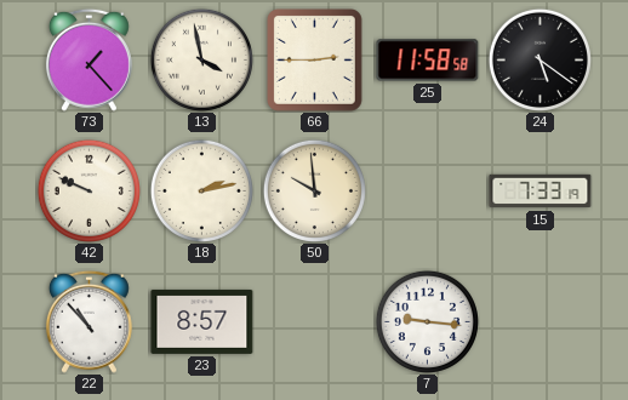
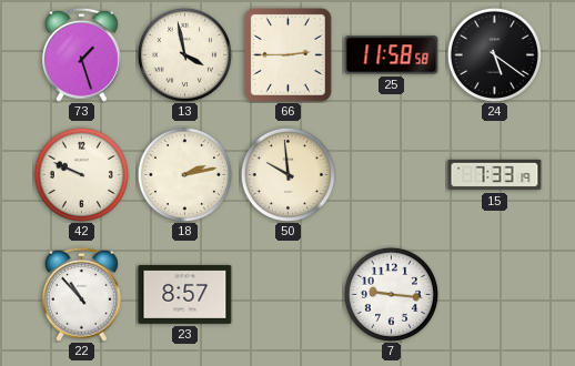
73: 1:23 -> 1:27 (81, 54)
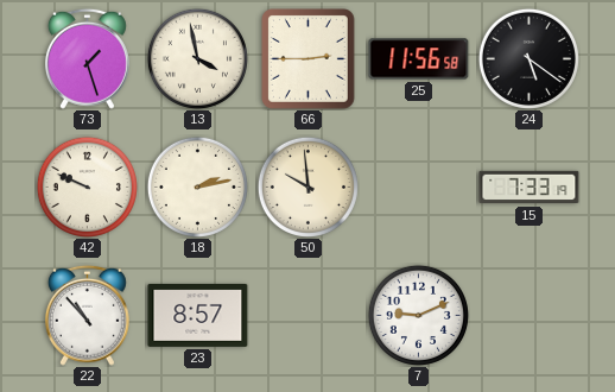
25: 11:58 -> 11:56 (419, 59)
7: 9:16 -> 9:11 (418, 315)
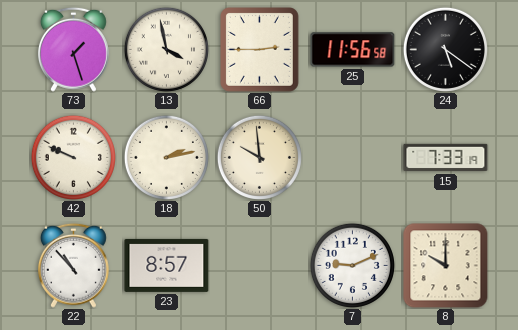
8: none -> 10:00 (446, 266)
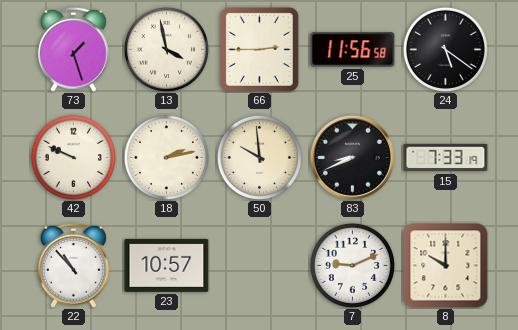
83: none -> 8:41 (352, 157)
23: 8:57 -> 10:57 (167, 265)
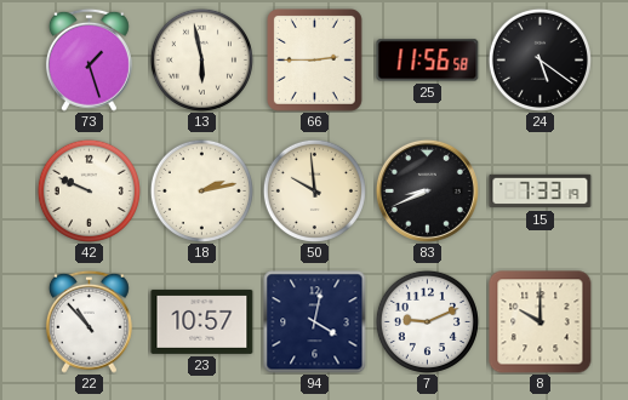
13: 3:58 -> 5:58 (201, 59)
94: none -> 4:02 (315, 322)
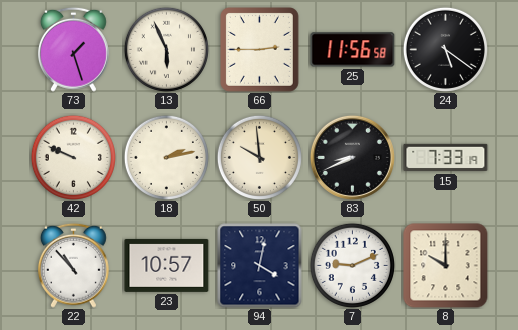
13: 5:58 -> 5:56 (166, 49)
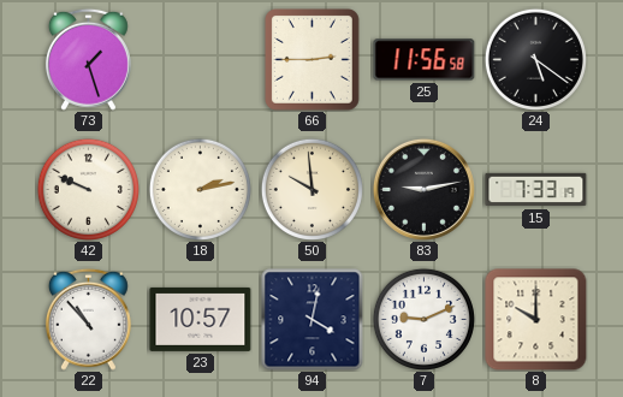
13: 5:56 -> none (166, 49)
83: 8:41 -> 9:13 (423, 189)
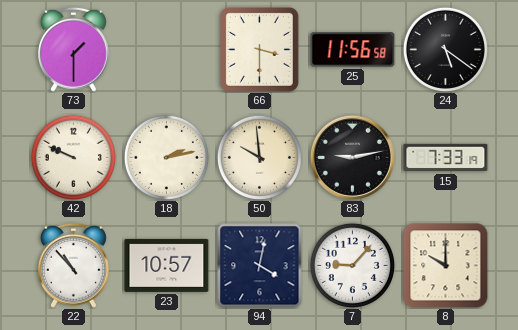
73: 1:27 -> 1:30 (73, 49)
66: 2:45 -> 3:30 (260, 50)
7: 9:11 -> 9:07 (352, 265)
